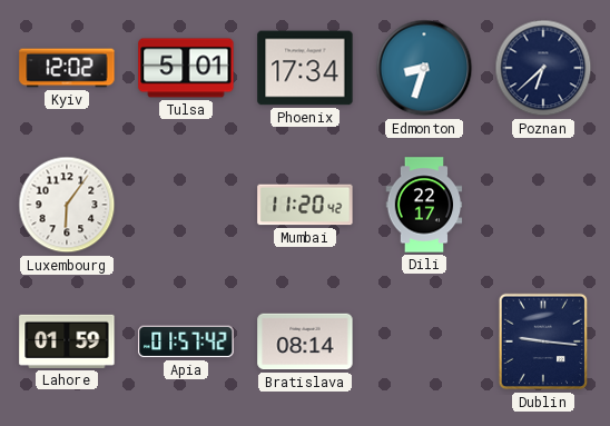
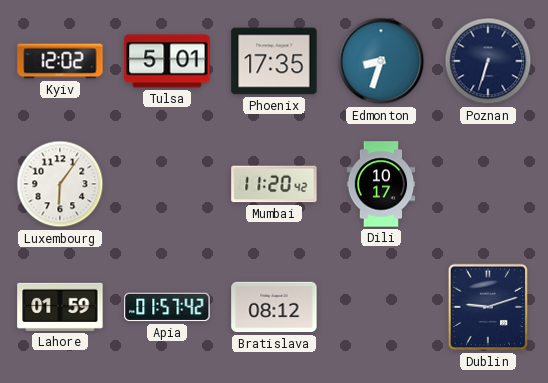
Phoenix: 17:34 -> 17:35 (274, 61)
Poznan: 6:38 -> 6:33 (488, 61)
Dili: 22:17 -> 10:17 (381, 184)
Bratislava: 08:14 -> 08:12 (274, 307)
Dublin: 9:16 -> 9:12 (487, 307)
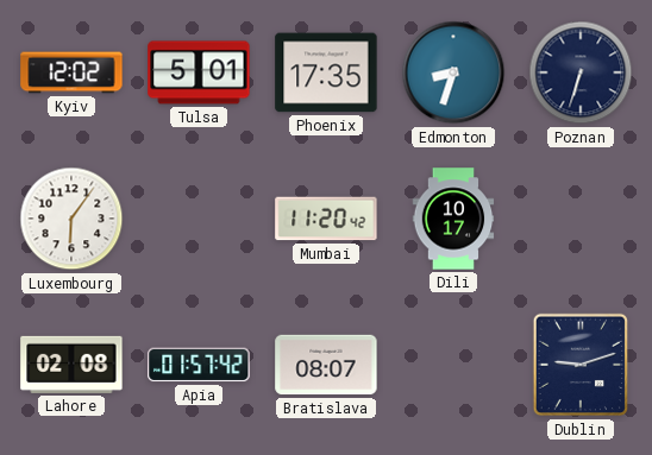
Lahore: 01:59 -> 02:08 (71, 365)
Bratislava: 08:12 -> 08:07 (326, 365)
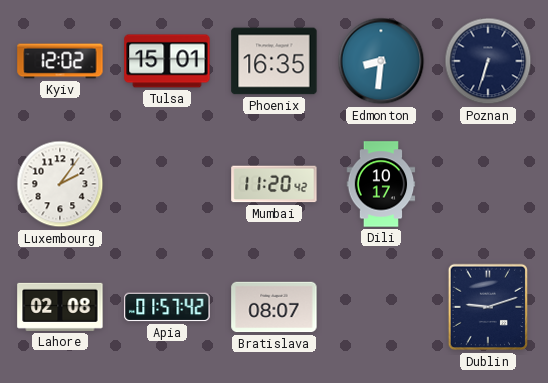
Tulsa: 5:01 -> 15:01 (167, 61)
Phoenix: 17:35 -> 16:35 (274, 61)
Edmonton: 8:33 -> 8:31 (381, 61)
Luxembourg: 6:06 -> 2:06 (60, 184)
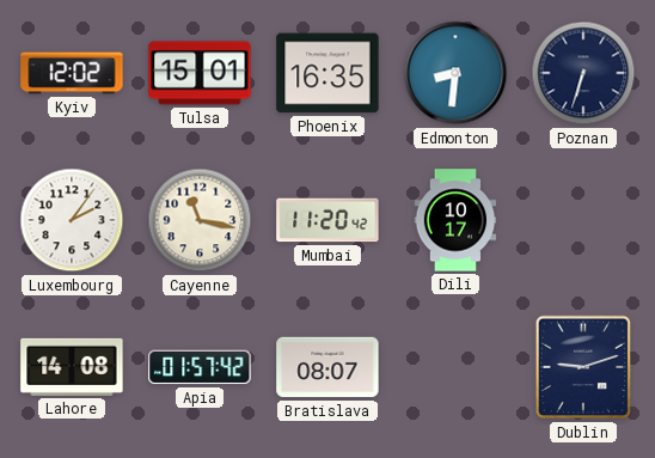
Cayenne: none -> 11:17 (200, 220)
Lahore: 02:08 -> 14:08 (72, 367)
